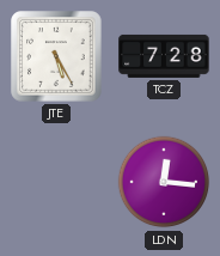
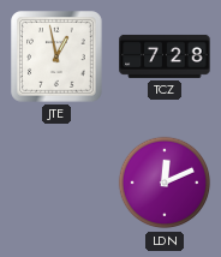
JTE: 5:25 -> 12:58 (56, 56)
LDN: 12:16 -> 12:11 (165, 183)
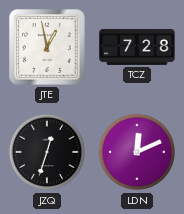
JZQ: none -> 12:33 (47, 152)
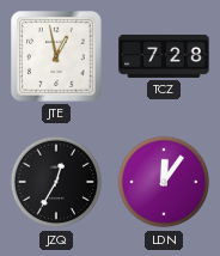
JZQ: 12:33 -> 12:35 (56, 182)
LDN: 12:11 -> 12:06 (164, 182)
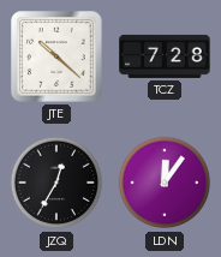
JTE: 12:58 -> 10:22 (56, 56)
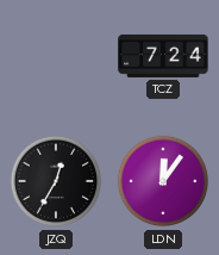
JTE: 10:22 -> none (56, 56)
TCZ: 7:28 -> 7:24 (163, 56)
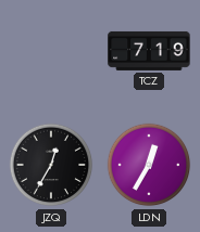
TCZ: 7:24 -> 7:19 (149, 51)
LDN: 12:06 -> 12:35 (149, 165)
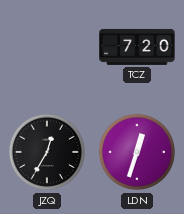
TCZ: 7:19 -> 7:20 (137, 47)
LDN: 12:35 -> 12:33 (137, 152)
